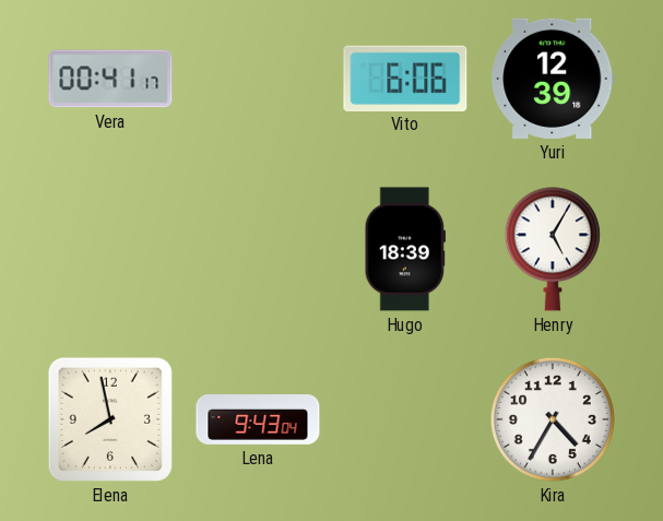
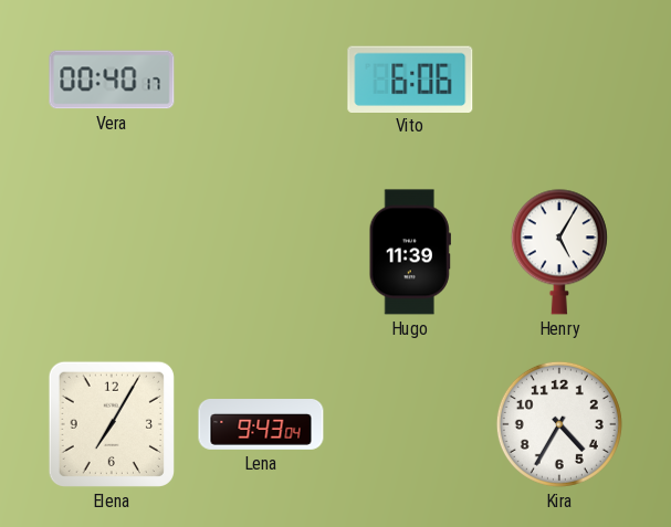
Vera: 00:41 -> 00:40 (112, 80)
Yuri: 12:39 -> none (553, 79)
Hugo: 18:39 -> 11:39 (410, 252)
Elena: 7:58 -> 7:05 (112, 424)
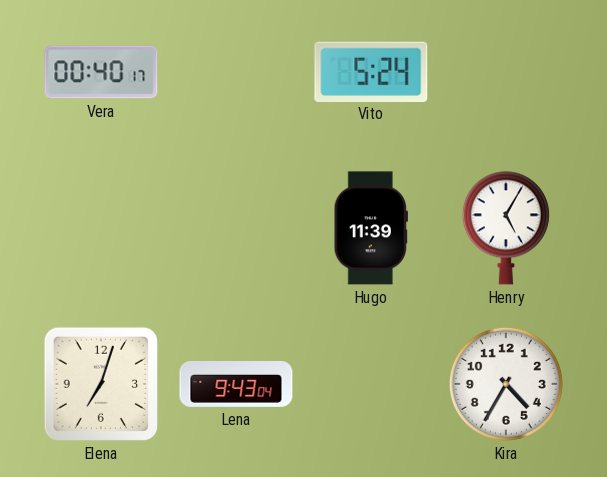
Vito: 6:06 -> 5:24 (371, 71)
Elena: 7:05 -> 7:03 (101, 384)
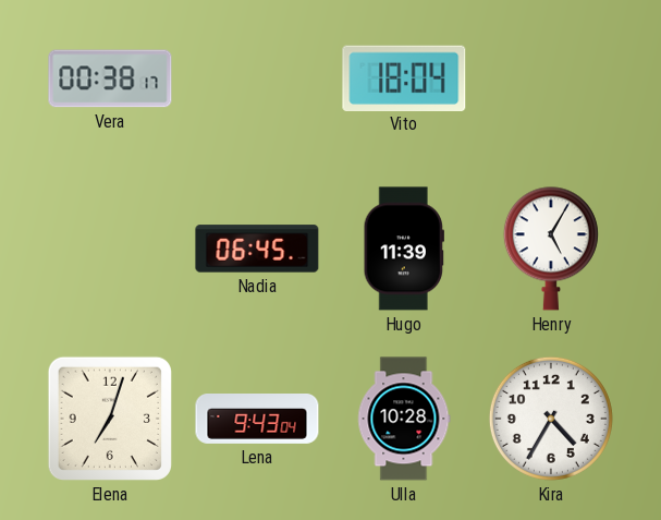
Vera: 00:40 -> 00:38 (110, 78)
Vito: 5:24 -> 18:04 (404, 77)
Nadia: none -> 06:45 (257, 249)
Ulla: none -> 10:28 (404, 419)
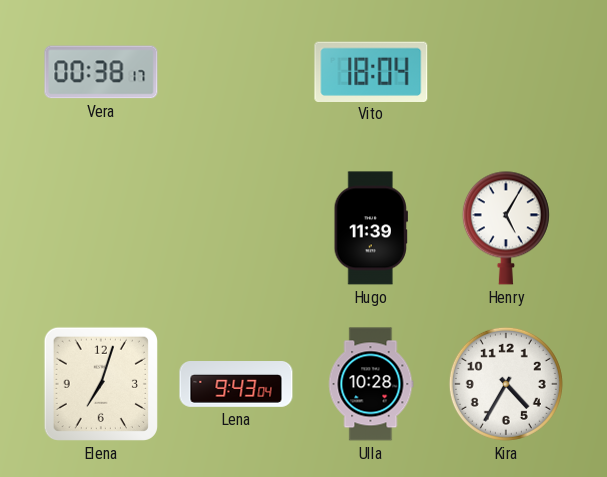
Nadia: 06:45 -> none (257, 249)
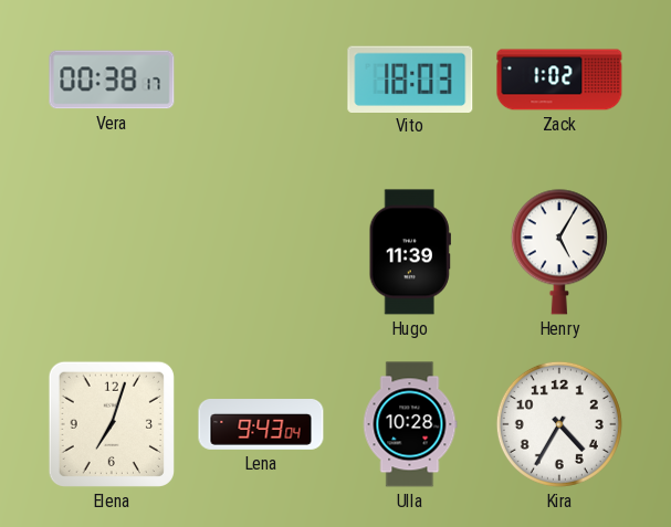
Vito: 18:04 -> 18:03 (410, 78)
Zack: none -> 1:02 (559, 80)
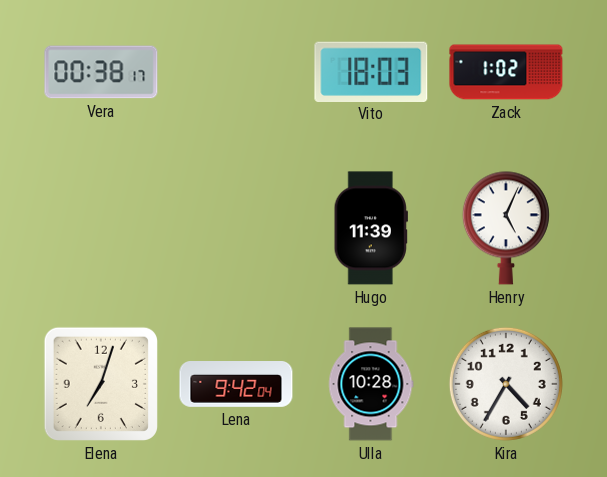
Henry: 5:05 -> 5:04 (506, 228)
Lena: 9:43 -> 9:42 (236, 385)
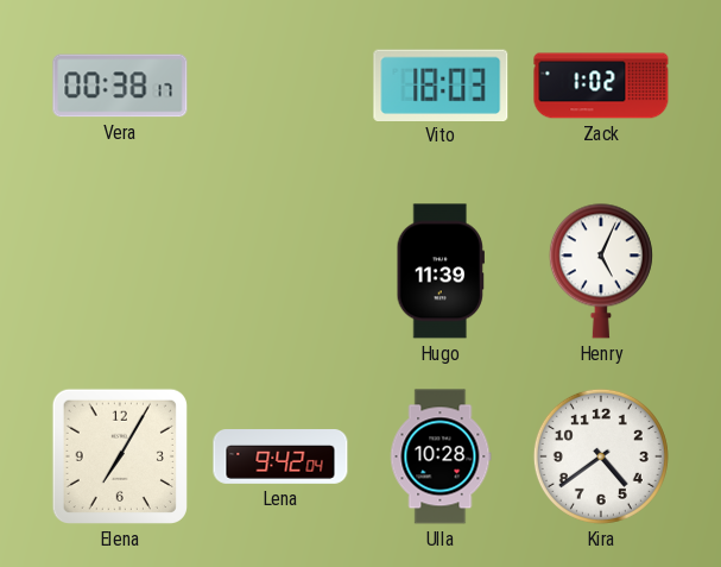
Elena: 7:03 -> 7:05 (120, 456)
Kira: 4:35 -> 4:39 (601, 456)
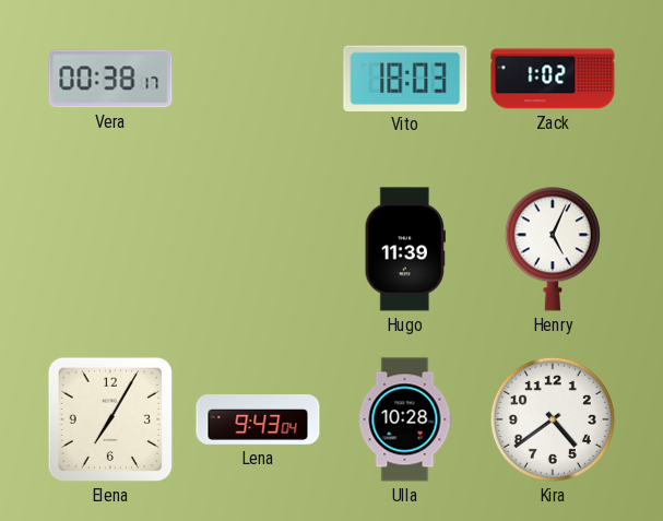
Lena: 9:42 -> 9:43 (258, 421)
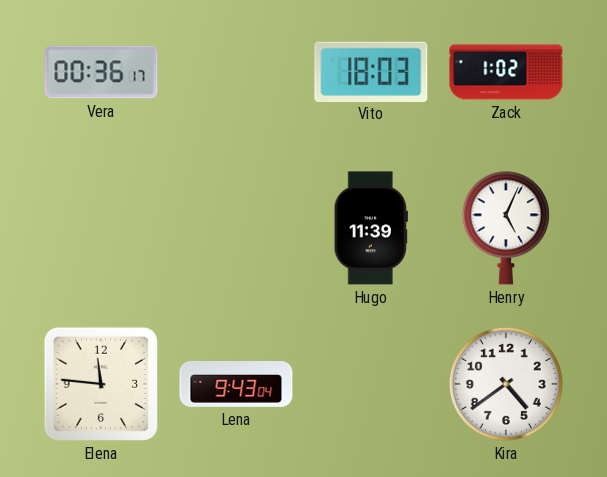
Vera: 00:38 -> 00:36 (101, 72)
Elena: 7:05 -> 11:46 (101, 384)
Ulla: 10:28 -> none (405, 419)
